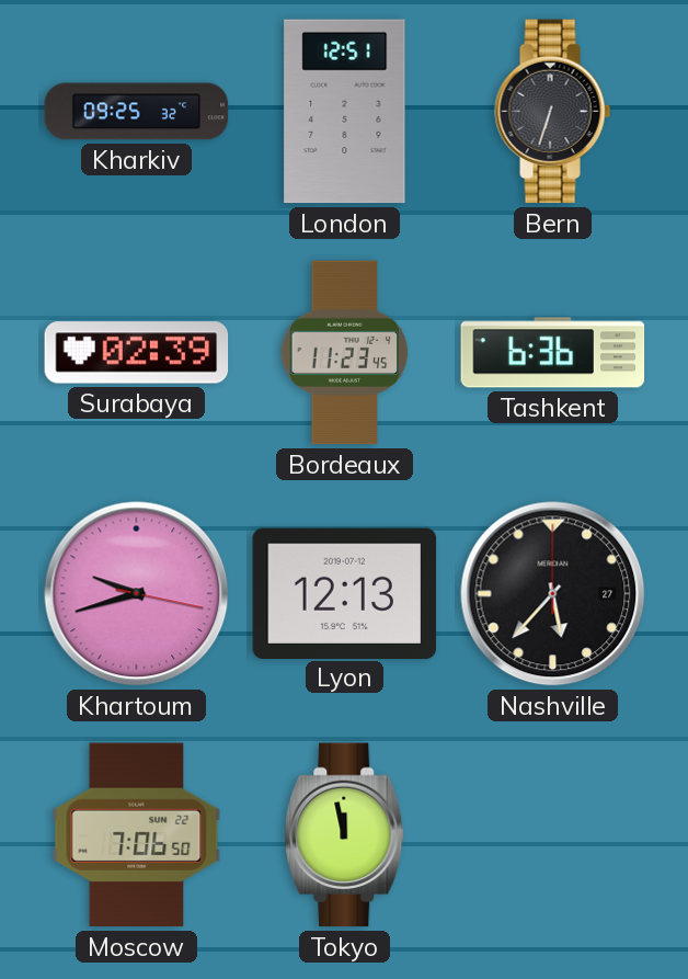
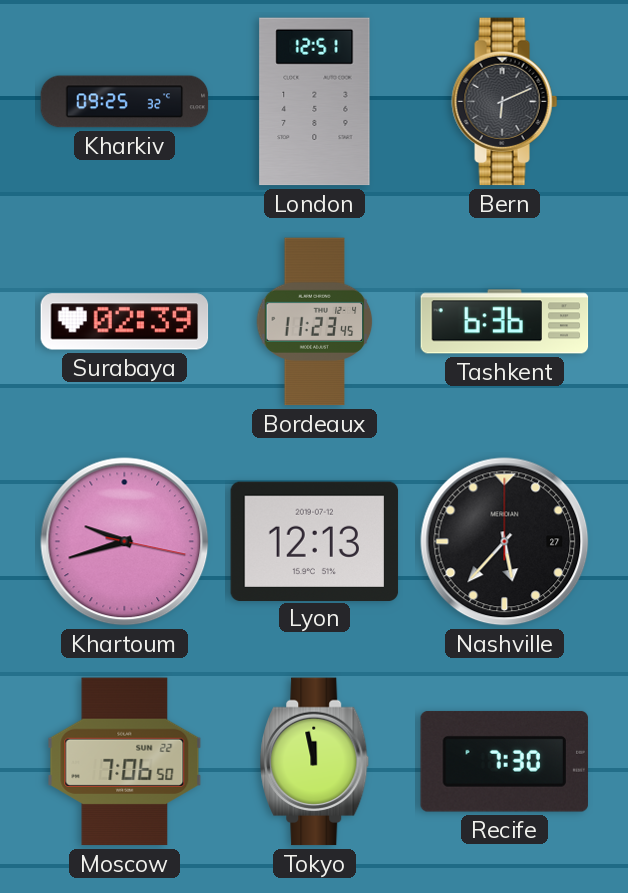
Bern: 6:33 -> 6:11 (505, 102)
Recife: none -> 7:30 (504, 762)
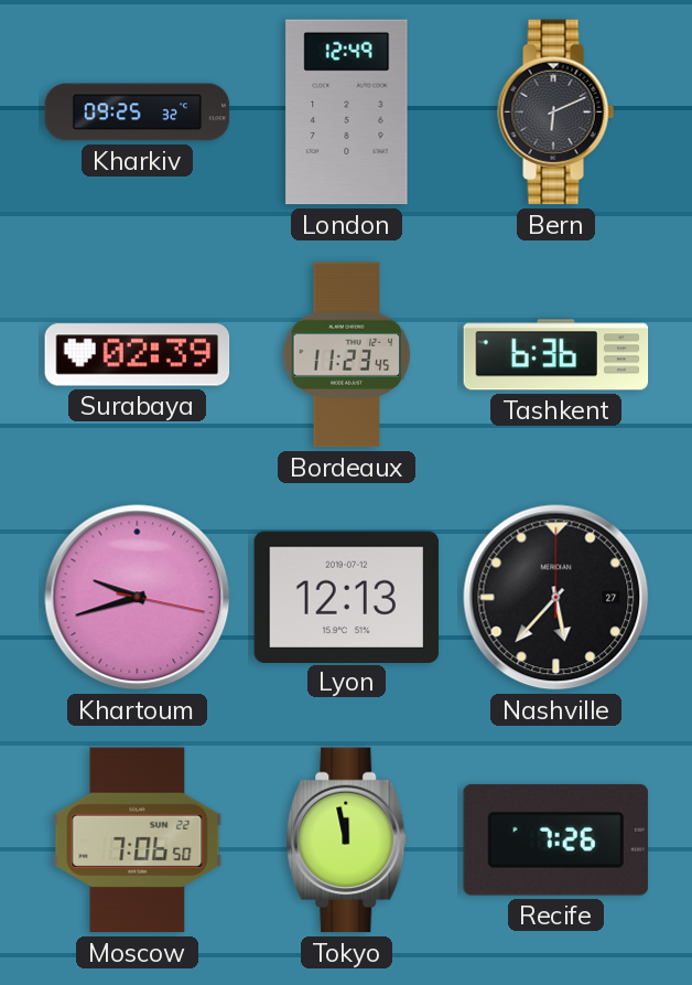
London: 12:51 -> 12:49 (347, 113)
Recife: 7:30 -> 7:26 (555, 841)
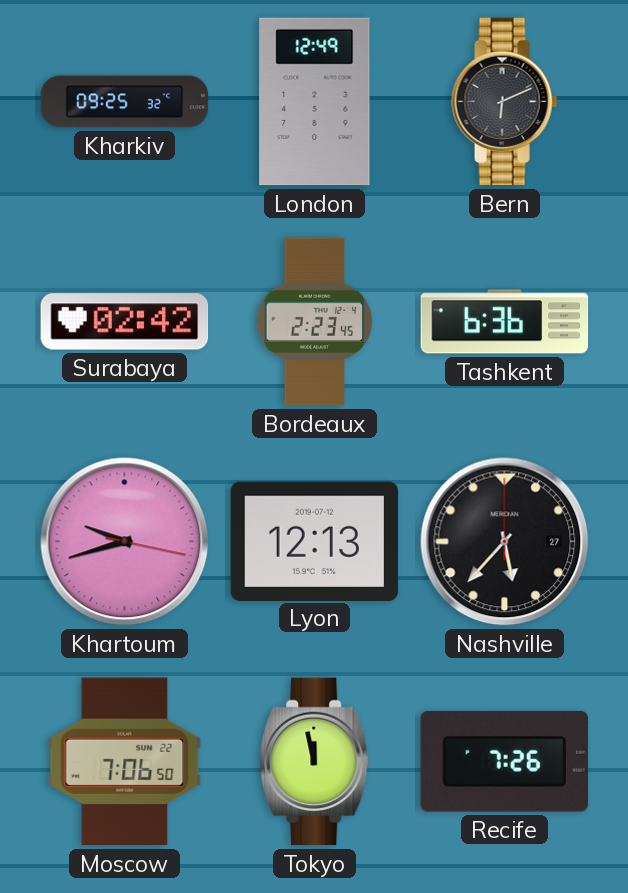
Surabaya: 02:39 -> 02:42 (125, 322)
Bordeaux: 11:23 -> 2:23 (315, 322)
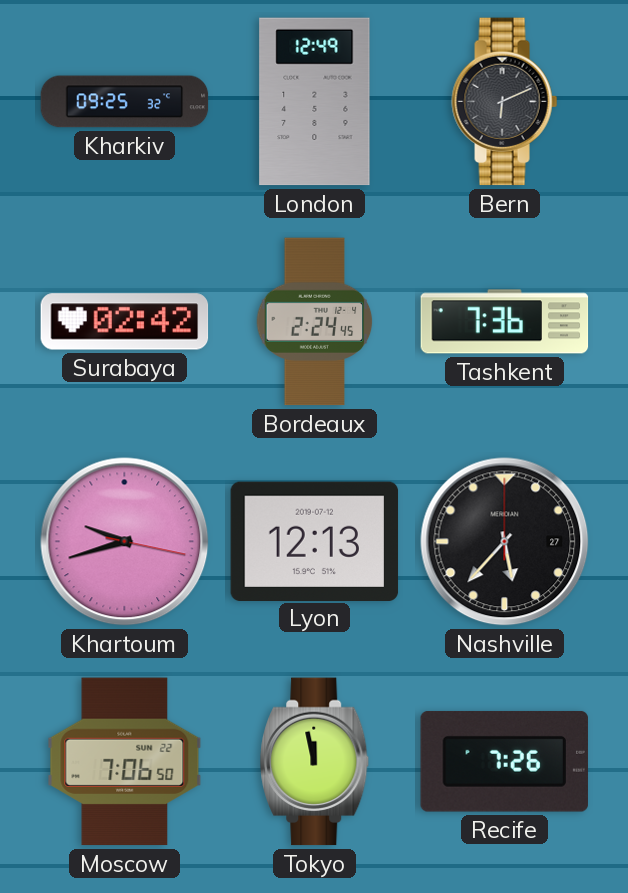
Bordeaux: 2:23 -> 2:24 (315, 322)
Tashkent: 6:36 -> 7:36 (505, 322)
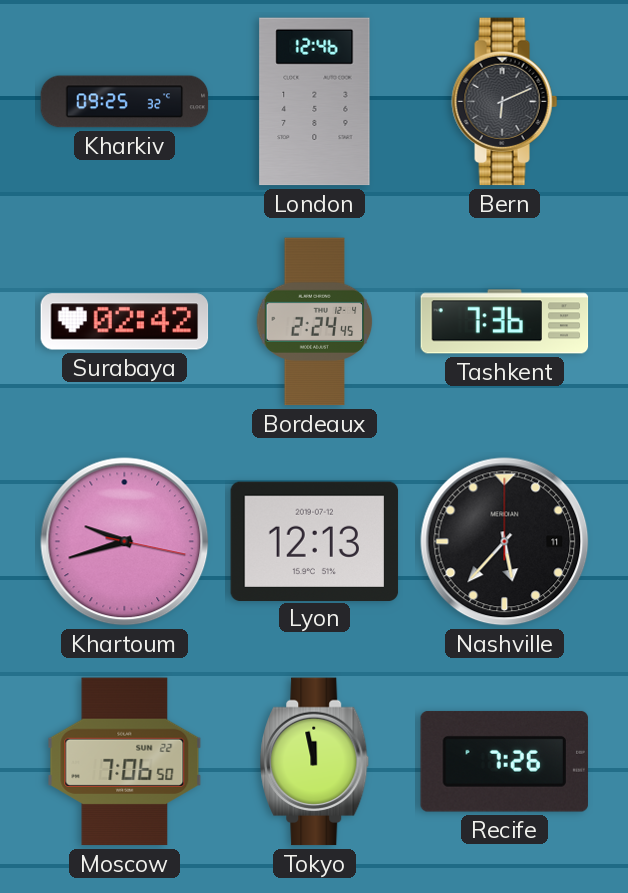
London: 12:49 -> 12:46 (315, 102)
Nashville date: 27 -> 11 (505, 542)
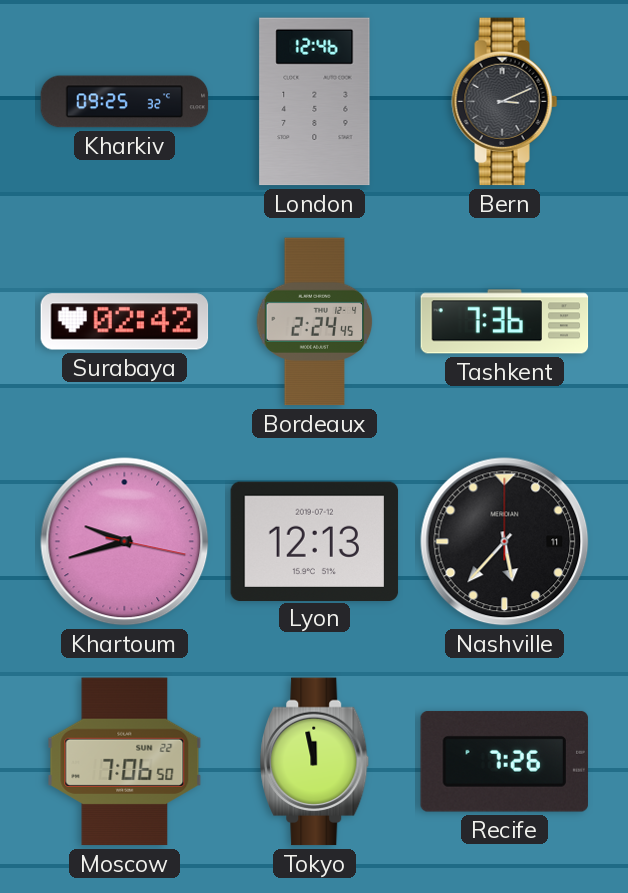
Bern: 6:11 -> 3:11 (505, 102)
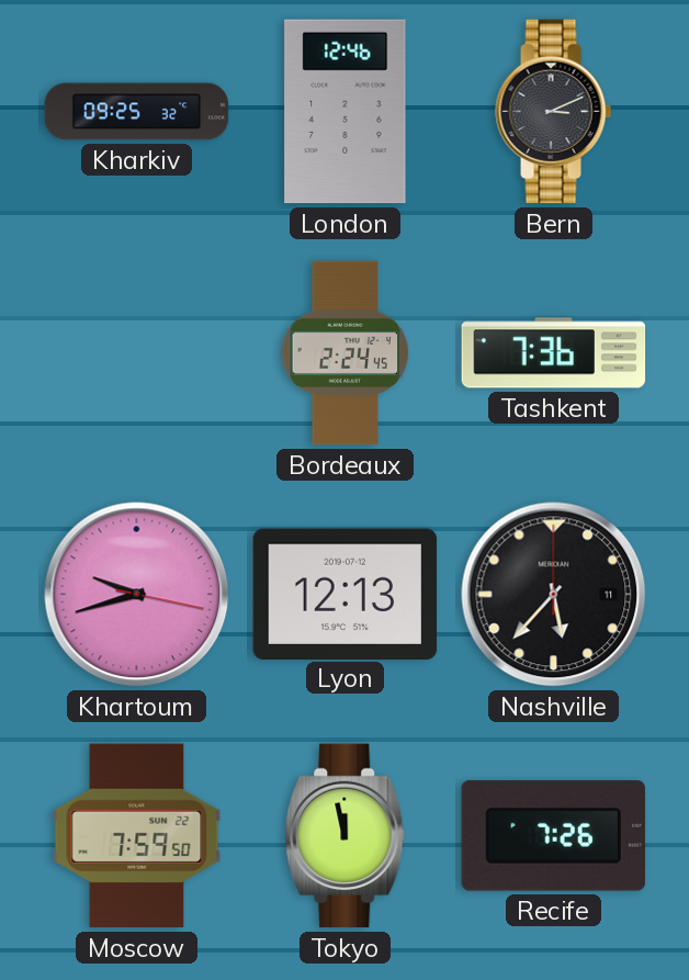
Surabaya: 02:42 -> none (125, 322)
Moscow: 7:06 -> 7:59 (137, 836)
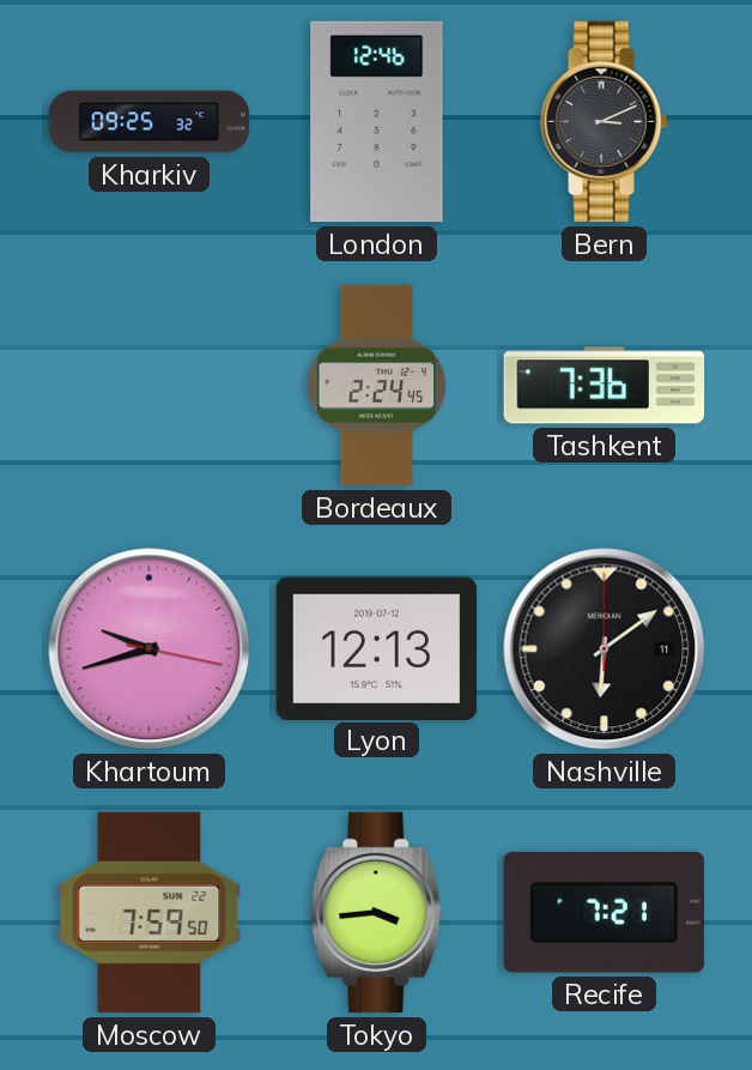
Nashville: 5:37 -> 6:09 (605, 649)
Tokyo: 11:58 -> 3:44 (377, 913)
Recife: 7:26 -> 7:21 (604, 913)
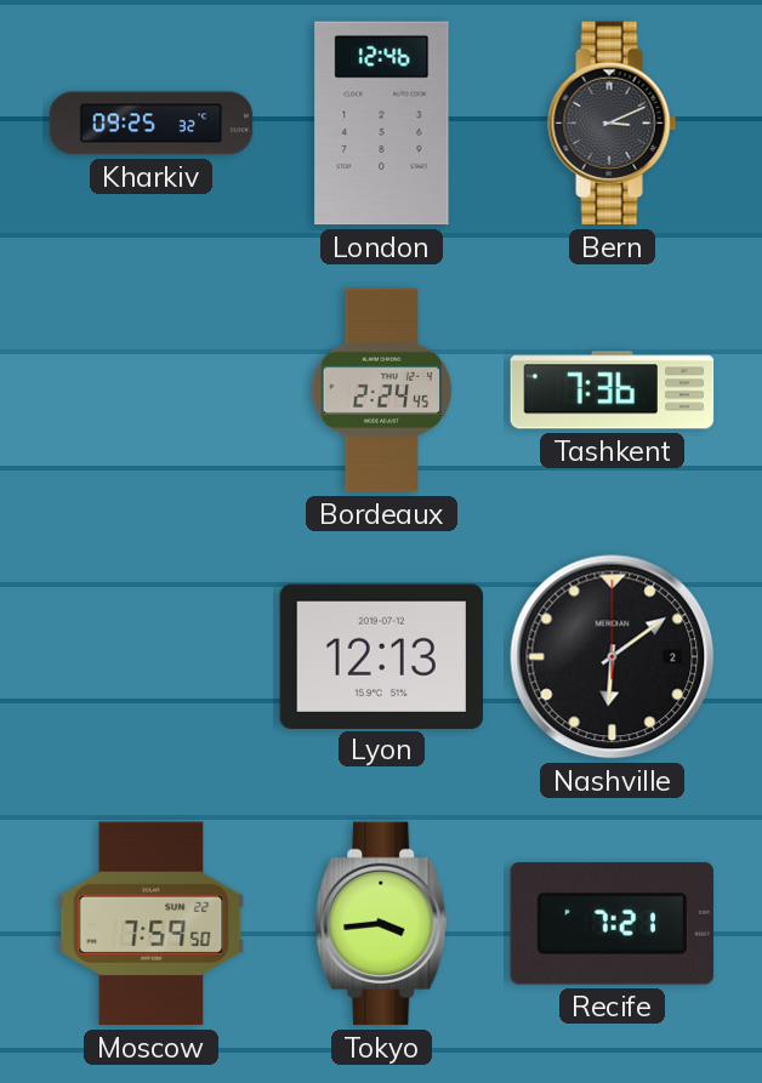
Khartoum: 9:42 -> none (150, 649)
Nashville date: 11 -> 2 (613, 657)
